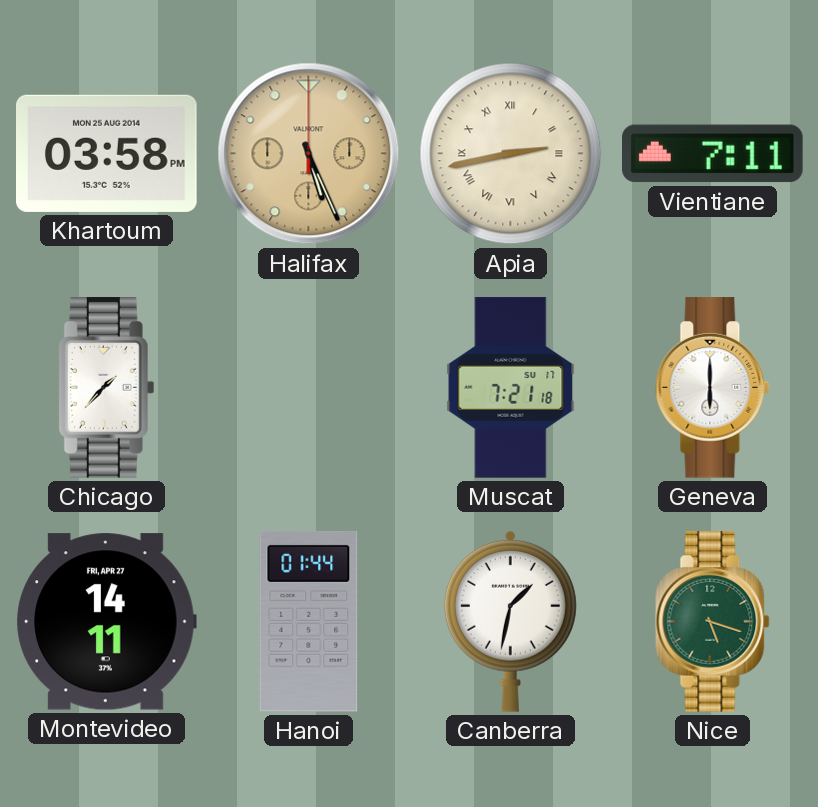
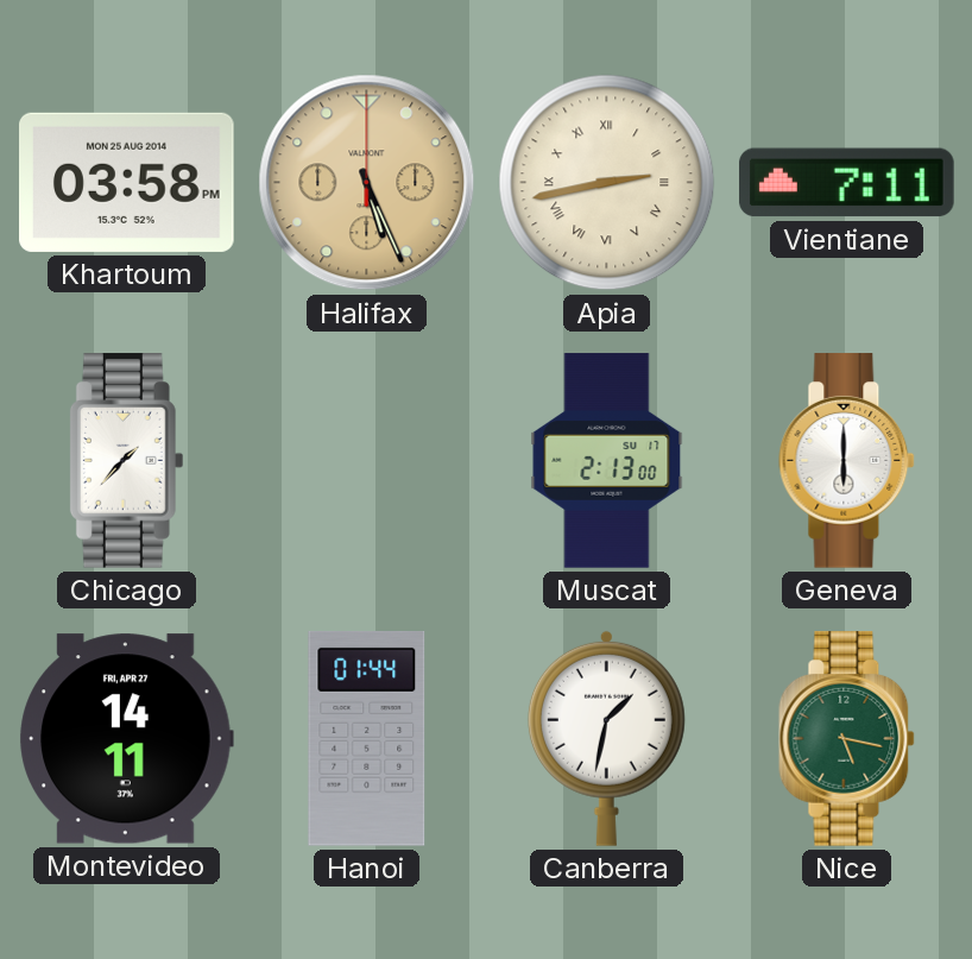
Muscat: 7:21 -> 2:13 (607, 461)
Nice: 5:18 -> 5:17 (847, 739)
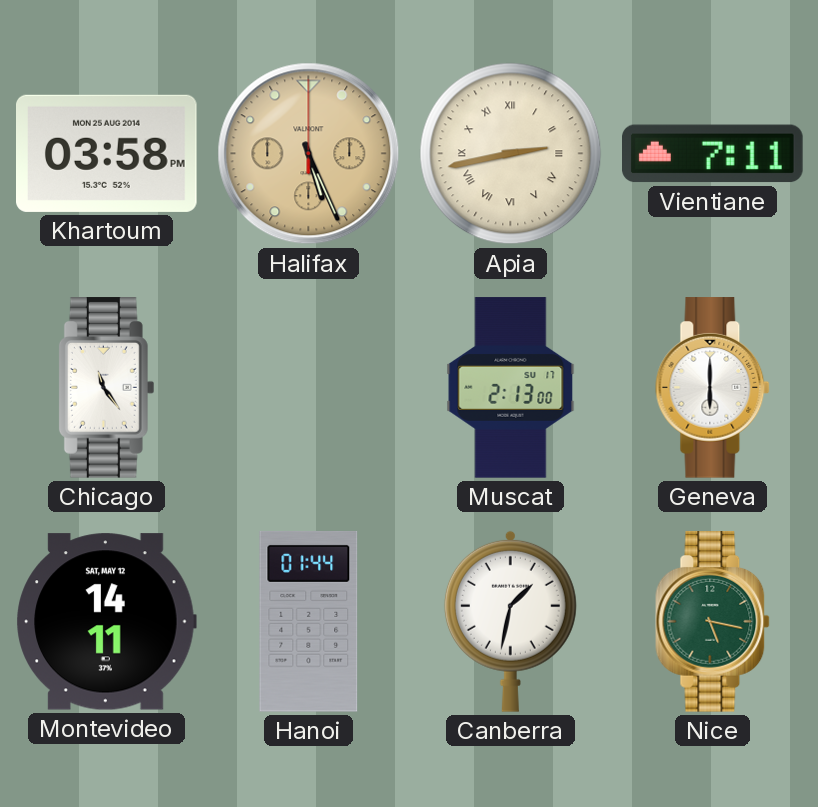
Chicago: 1:37 -> 11:24 (106, 388)
Montevideo date: FRI, APR 27 -> SAT, MAY 12 (106, 622)
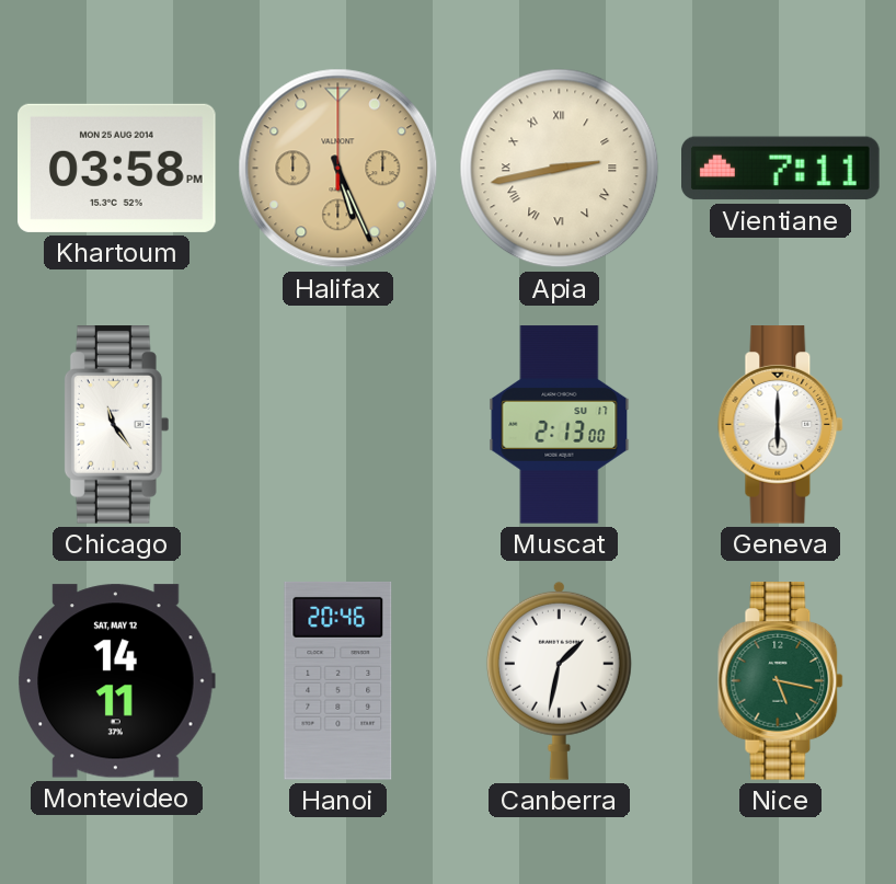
Hanoi: 01:44 -> 20:46 (338, 680)
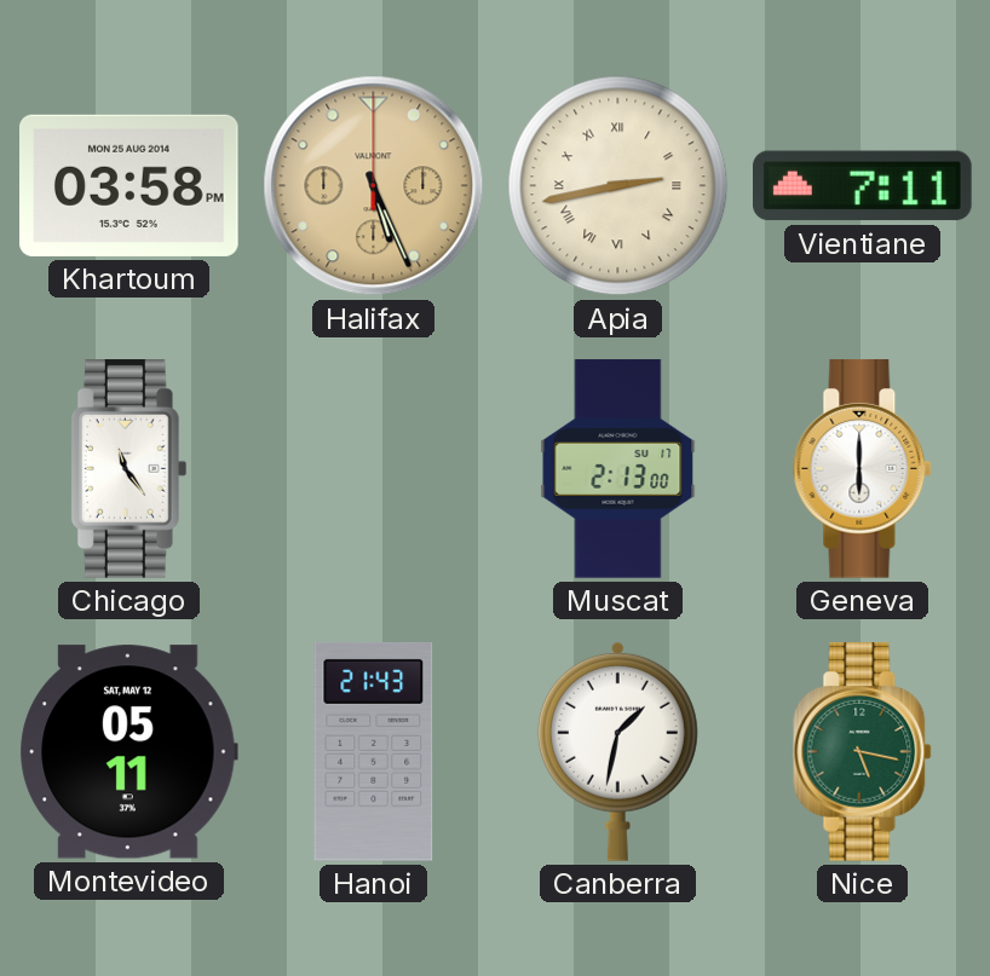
Montevideo: 14:11 -> 05:11 (128, 752)
Hanoi: 20:46 -> 21:43 (374, 751)
